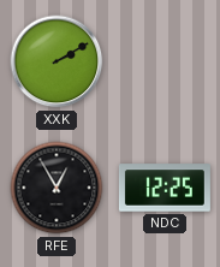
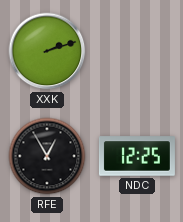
XXK: 2:10 -> 2:12 (47, 51)
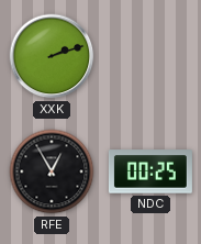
NDC: 12:25 -> 00:25 (150, 171)
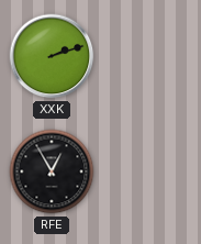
NDC: 00:25 -> none (150, 171)
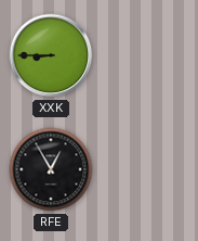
XXK: 2:12 -> 8:45 (51, 55)
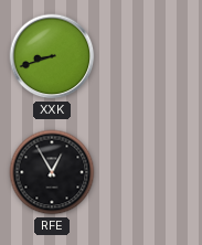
XXK: 8:45 -> 8:42 (52, 56)
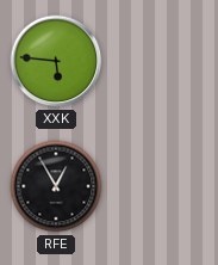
XXK: 8:42 -> 5:46 (56, 61)
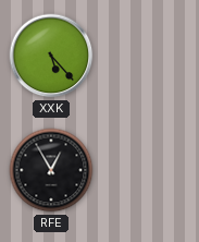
XXK: 5:46 -> 5:23 (51, 56)
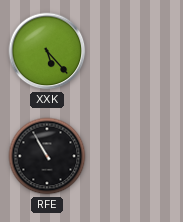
RFE: 12:55 -> 10:55 (47, 156)
